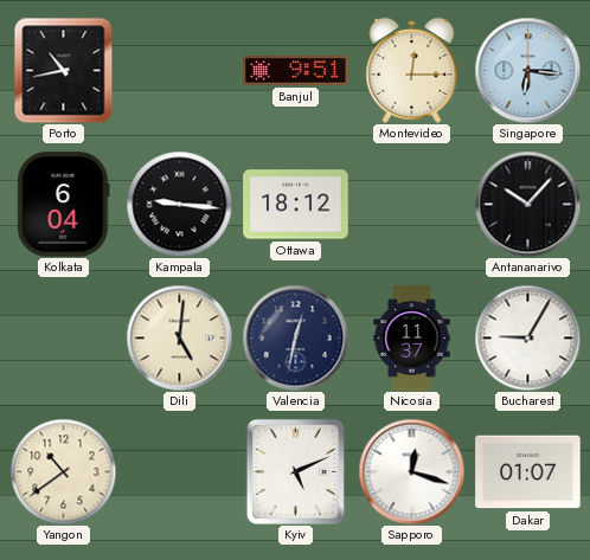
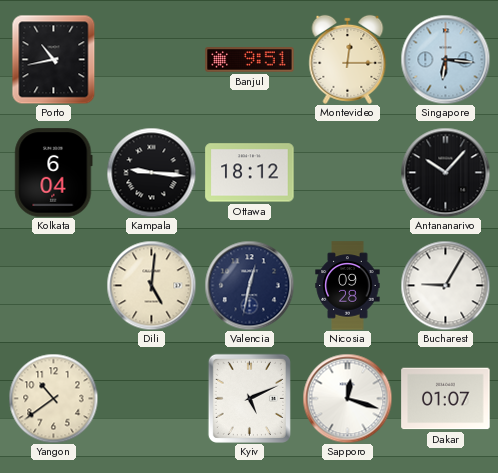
Nicosia: 11:37 -> 09:28 (348, 286)
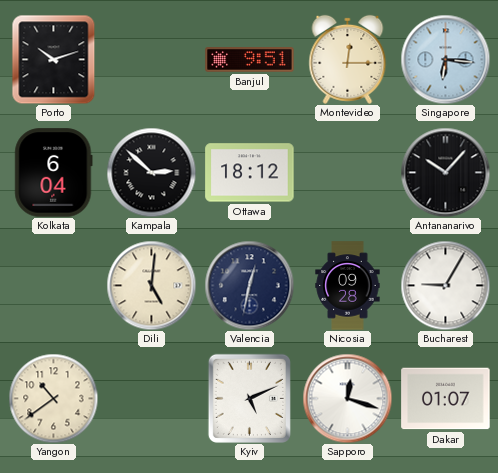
Porto: 10:43 -> 10:12 (54, 59)
Kampala: 9:16 -> 2:52 (151, 172)
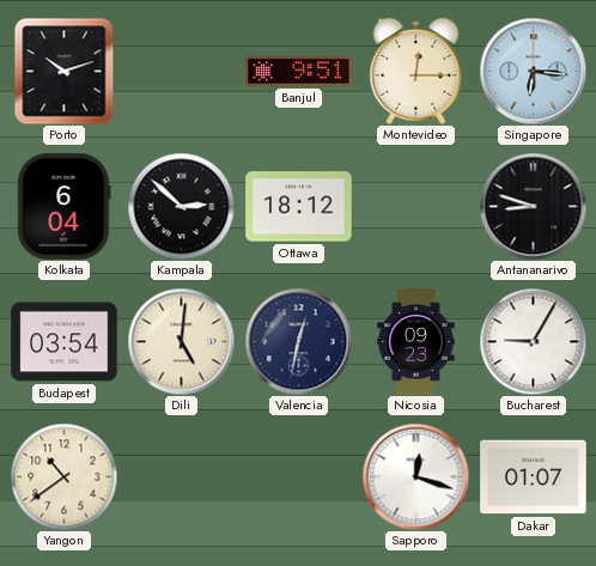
Antananarivo: 10:07 -> 8:48 (533, 206)
Budapest: none -> 03:54 (65, 342)
Nicosia: 09:28 -> 09:23 (416, 342)
Kyiv: 5:11 -> none (249, 398)
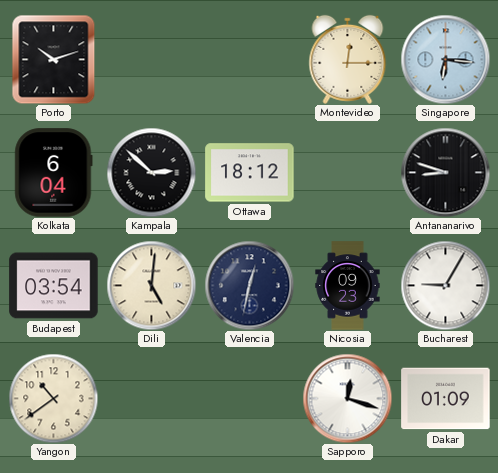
Banjul: 9:51 -> none (299, 72)
Dakar: 01:07 -> 01:09 (446, 399)
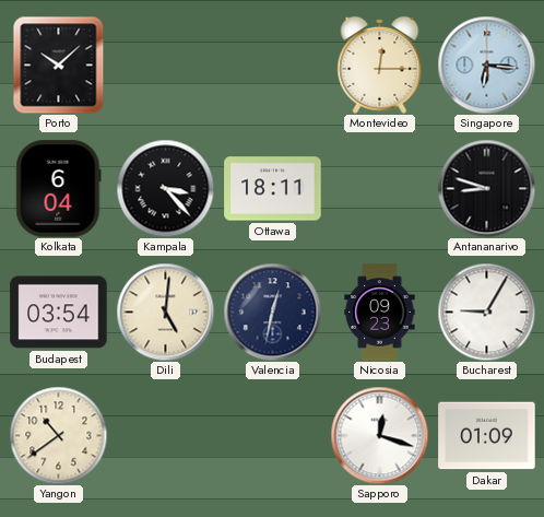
Porto: 10:12 -> 10:08 (59, 64)
Kampala: 2:52 -> 3:23 (165, 188)
Ottawa: 18:12 -> 18:11 (273, 189)
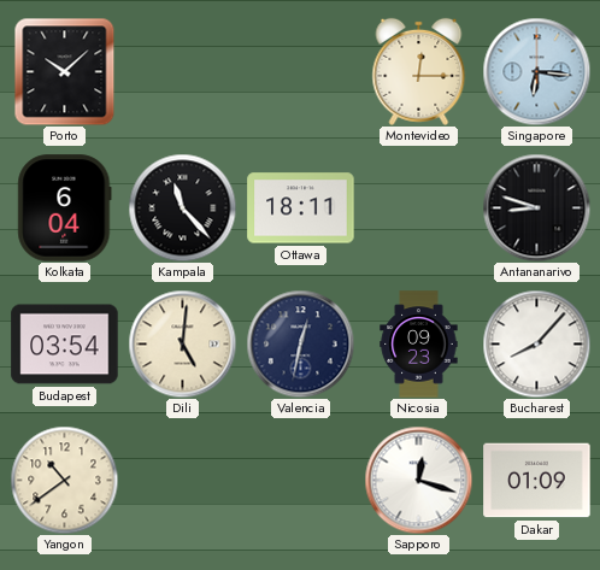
Kampala: 3:23 -> 11:23 (182, 207)
Bucharest: 9:05 -> 8:07 (536, 343)
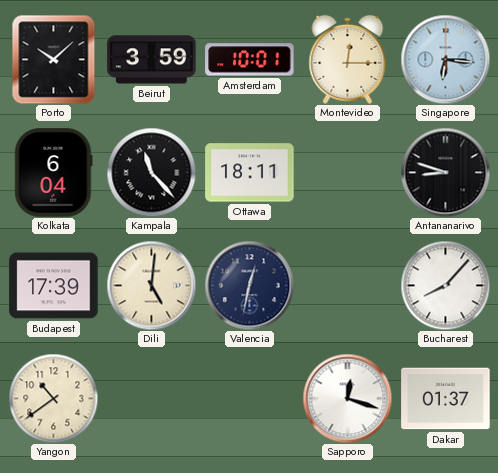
Beirut: none -> 3:59 (152, 60)
Amsterdam: none -> 10:01 (250, 60)
Budapest: 03:54 -> 17:39 (54, 286)
Nicosia: 09:23 -> none (419, 345)
Dakar: 01:09 -> 01:37 (446, 399)
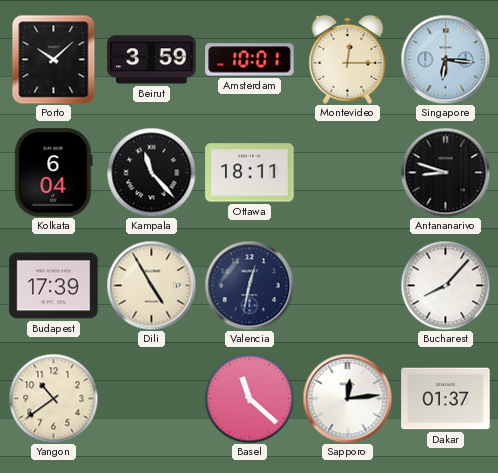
Dili: 5:01 -> 4:55 (151, 285)
Basel: none -> 11:22 (249, 398)
Sapporo: 12:18 -> 12:14 (347, 398)
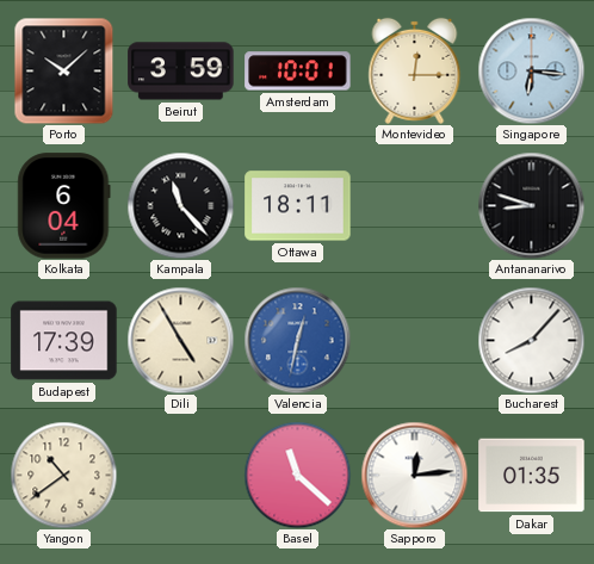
Valencia dial: navy -> blue (297, 340)
Dakar: 01:37 -> 01:35 (532, 476)
